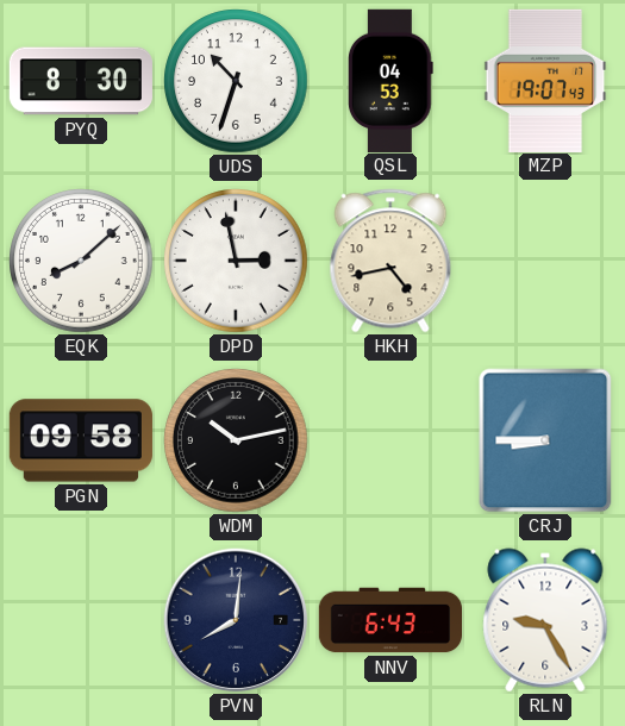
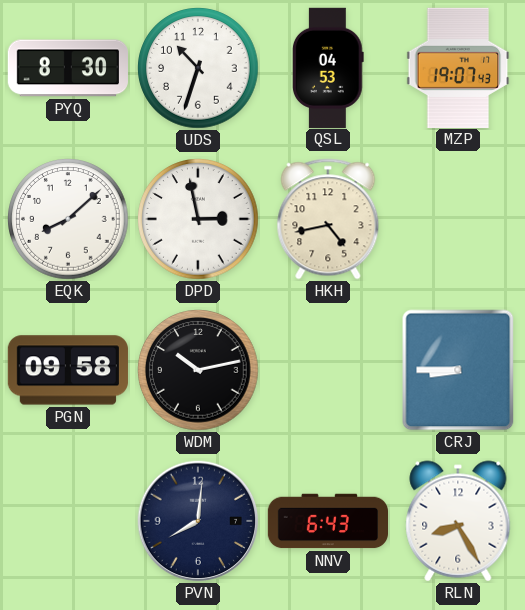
RLN: 9:25 -> 8:25 (458, 521)
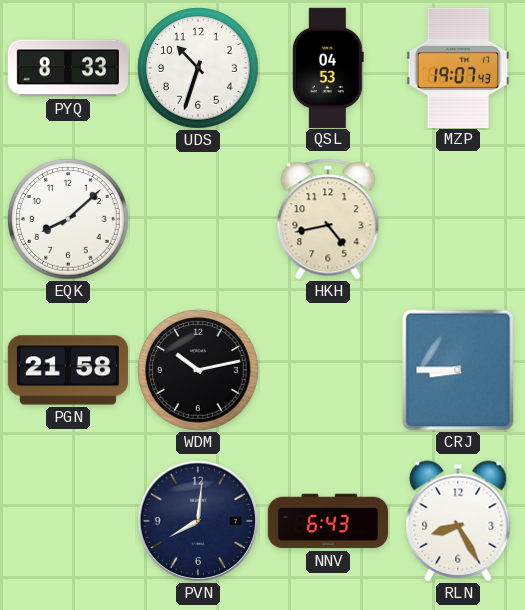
PYQ: 8:30 -> 8:33 (68, 68)
DPD: 2:58 -> none (198, 219)
PGN: 09:58 -> 21:58 (68, 370)
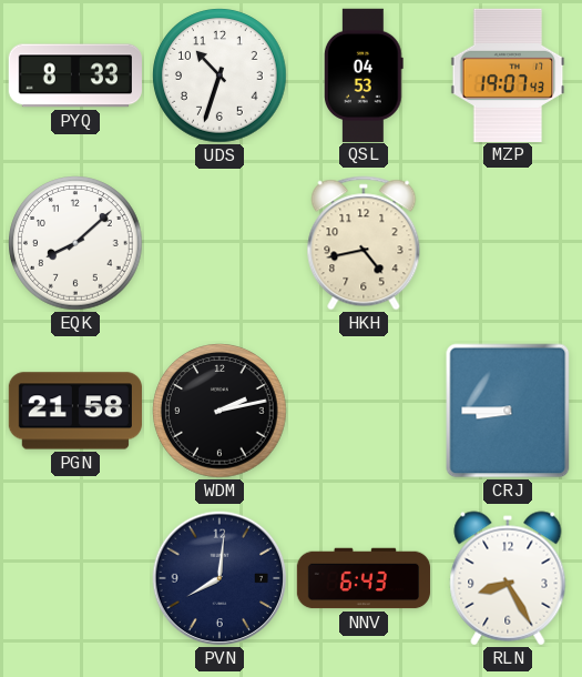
WDM: 10:13 -> 2:13 (219, 411)
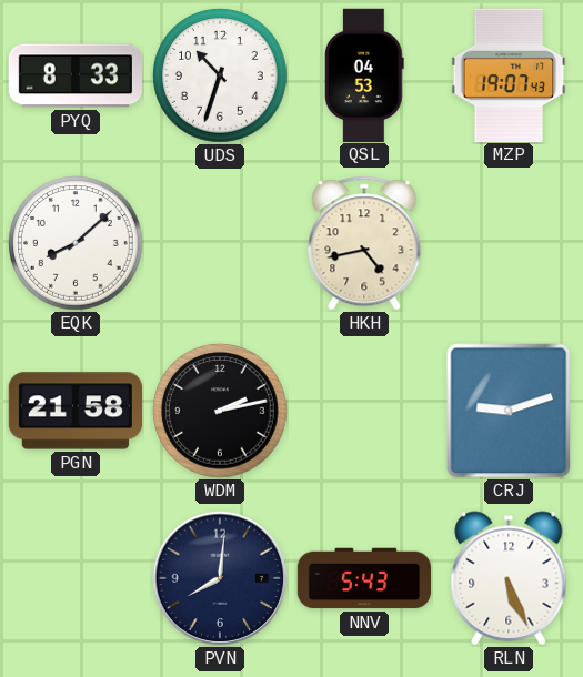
CRJ: 8:45 -> 9:12 (509, 411)
NNV: 6:43 -> 5:43 (363, 578)
RLN: 8:25 -> 5:26 (509, 578)
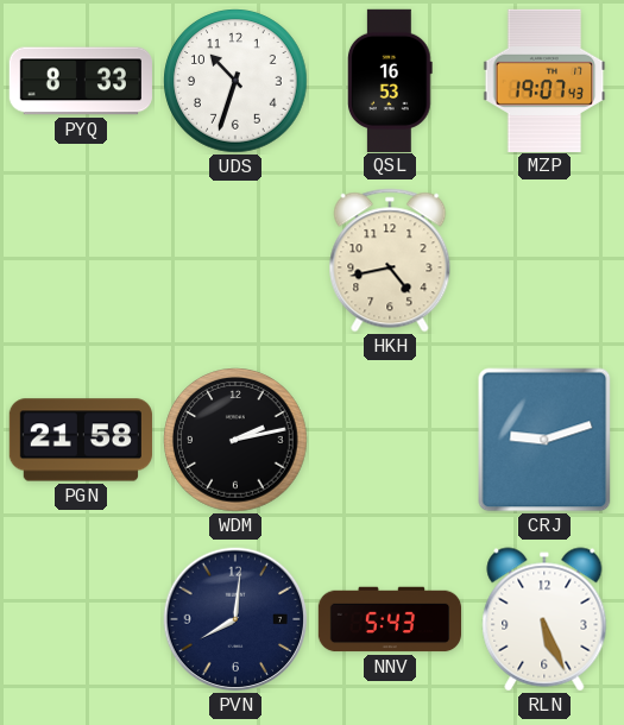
QSL: 04:53 -> 16:53 (390, 80)
EQK: 8:08 -> none (76, 243)
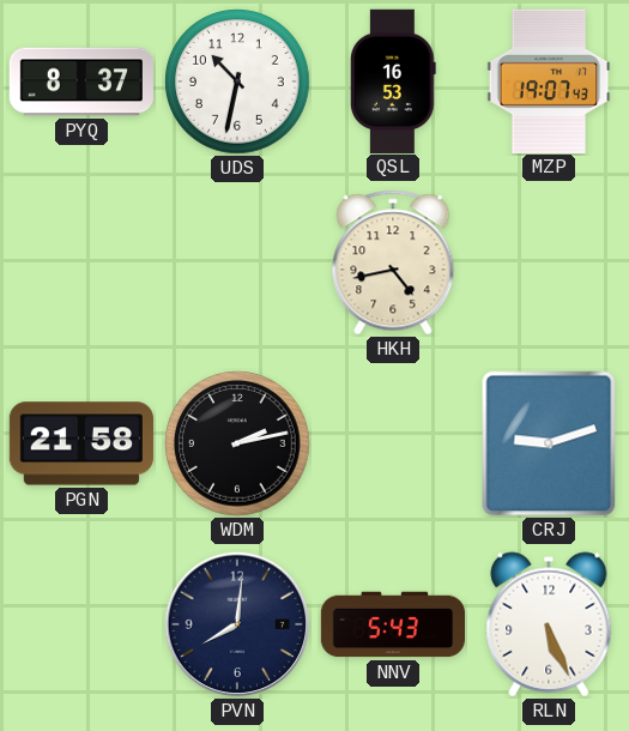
PYQ: 8:33 -> 8:37 (81, 81)
UDS: 10:33 -> 10:32 (237, 81)
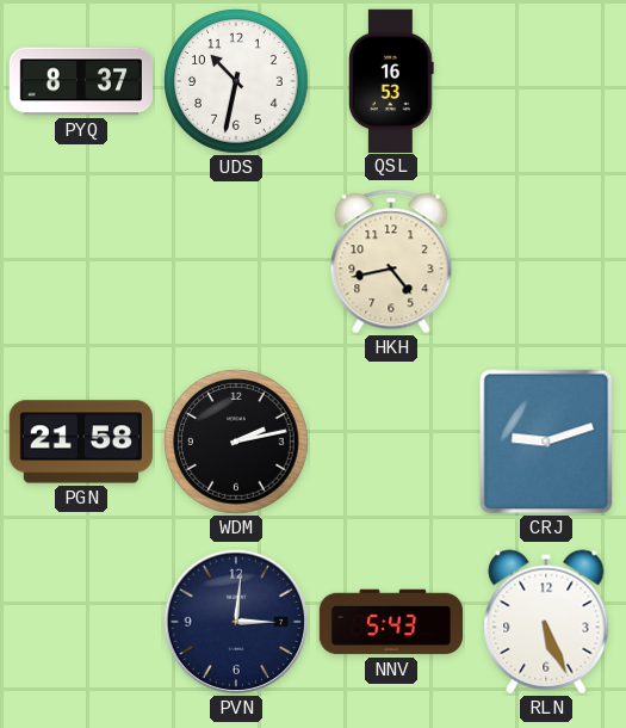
MZP: 19:07 -> none (549, 80)
PVN: 8:01 -> 3:01 (236, 622)
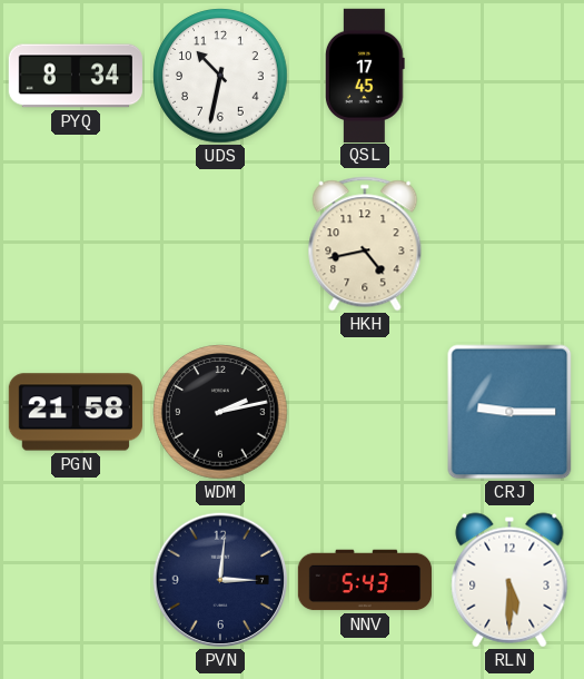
PYQ: 8:37 -> 8:34 (76, 76)
QSL: 16:53 -> 17:45 (365, 75)
CRJ: 9:12 -> 9:15 (509, 412)
RLN: 5:26 -> 5:30 (509, 580)
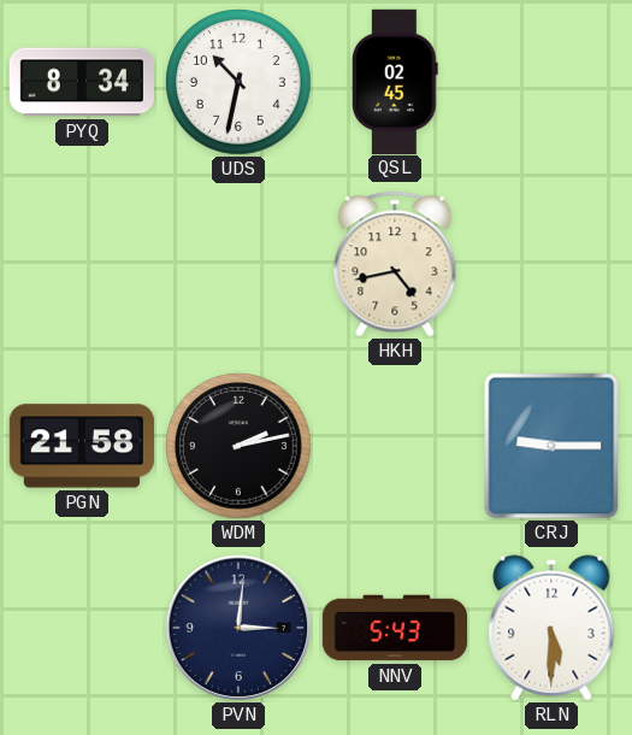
QSL: 17:45 -> 02:45 (395, 81)
